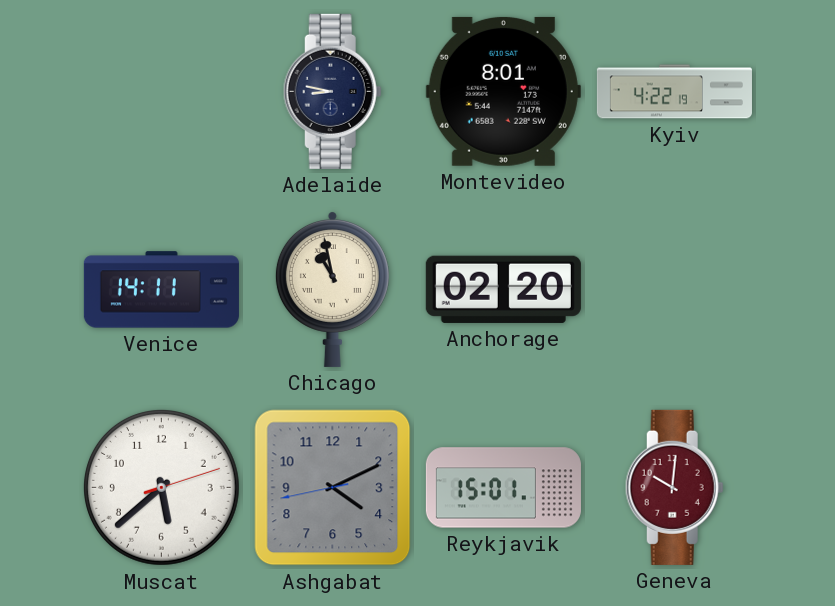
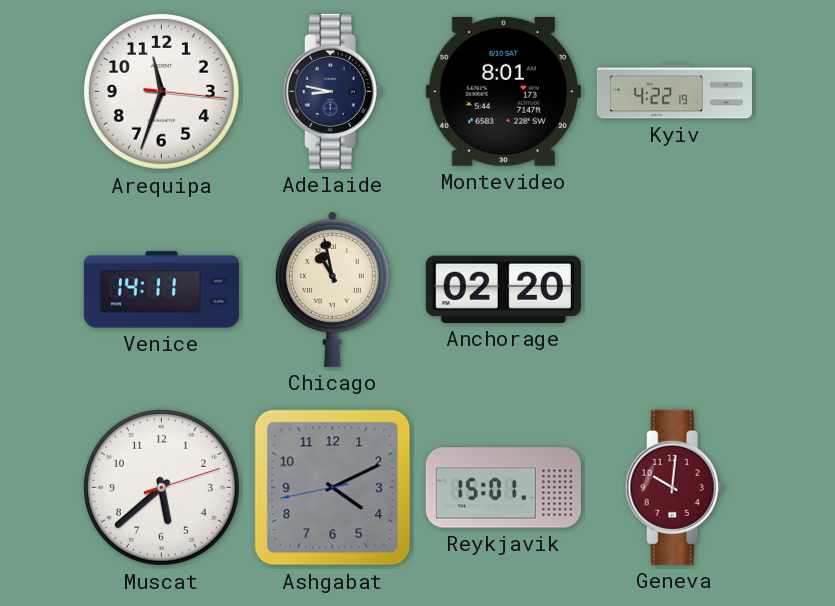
Arequipa: none -> 11:33 (161, 91)
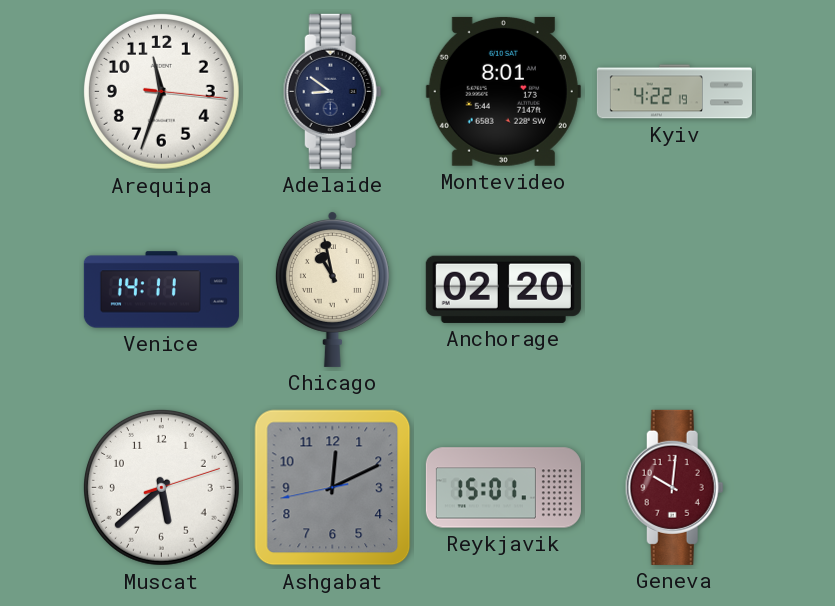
Adelaide: 8:47 -> 8:51 (332, 91)
Ashgabat: 4:10 -> 12:10 (333, 488)
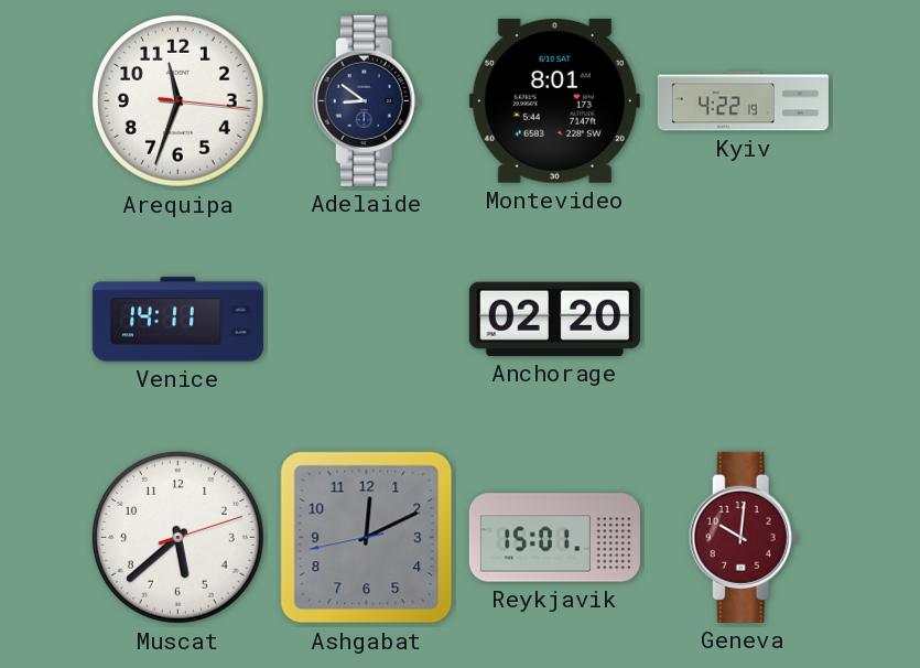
Chicago: 10:58 -> none (332, 289)
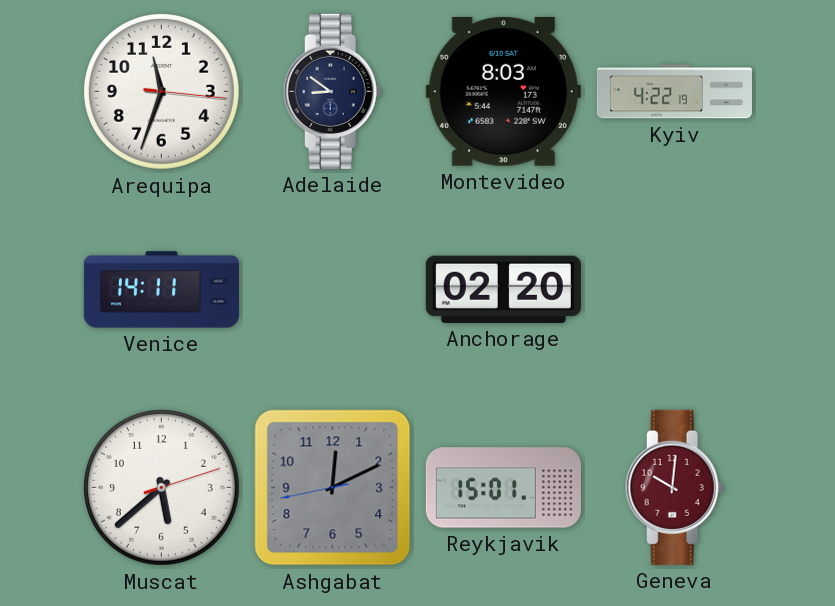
Montevideo: 8:01 -> 8:03 (503, 91)
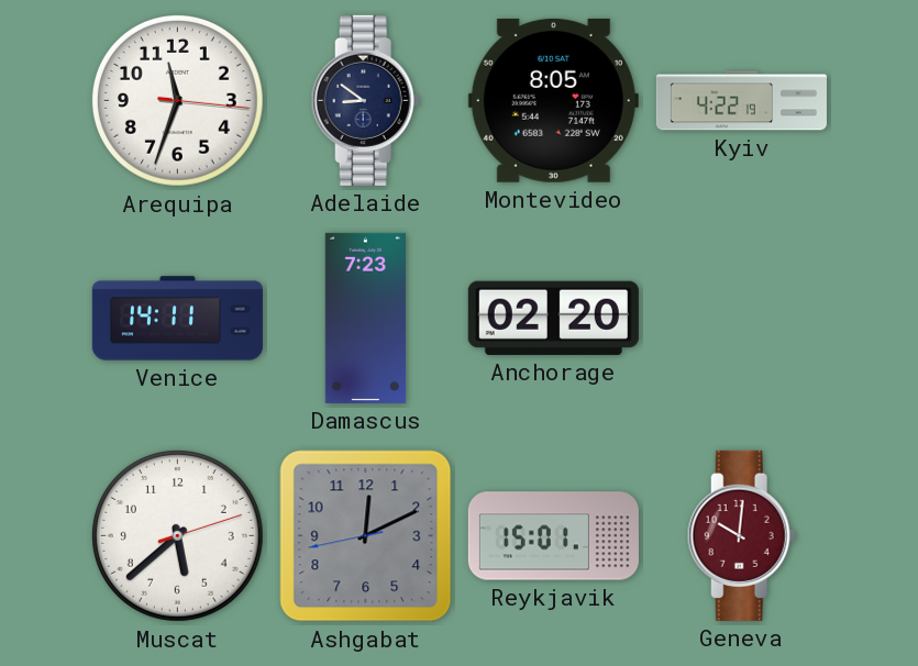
Montevideo: 8:03 -> 8:05 (553, 100)
Damascus: none -> 7:23 (365, 318)
